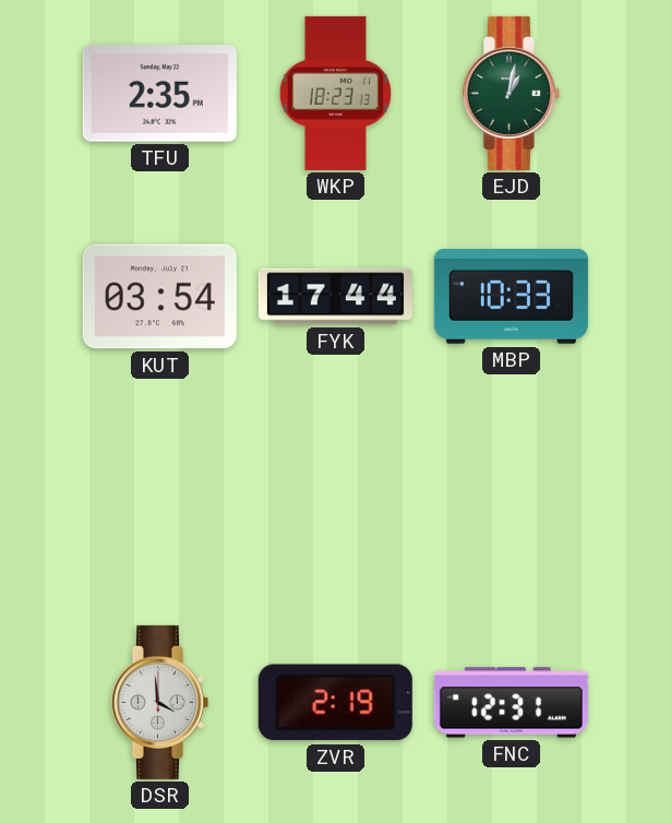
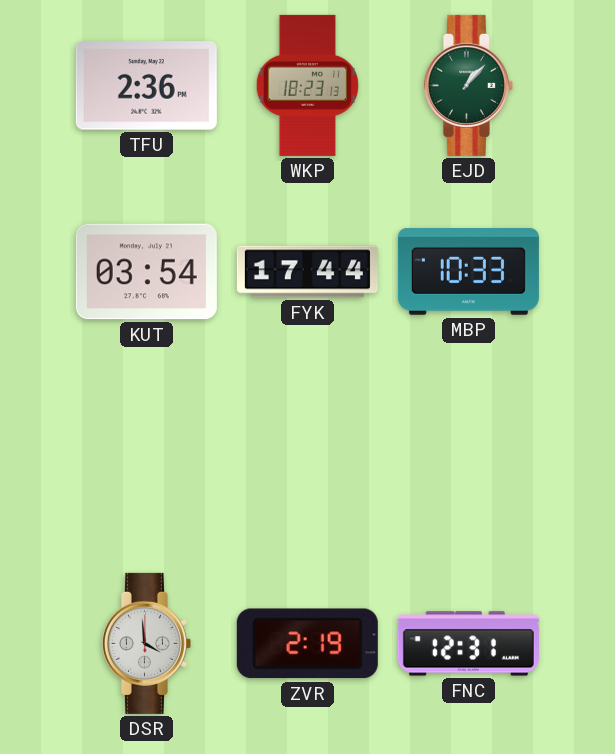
TFU: 2:35 -> 2:36 (146, 86)
EJD: 1:02 -> 1:07 (468, 85)
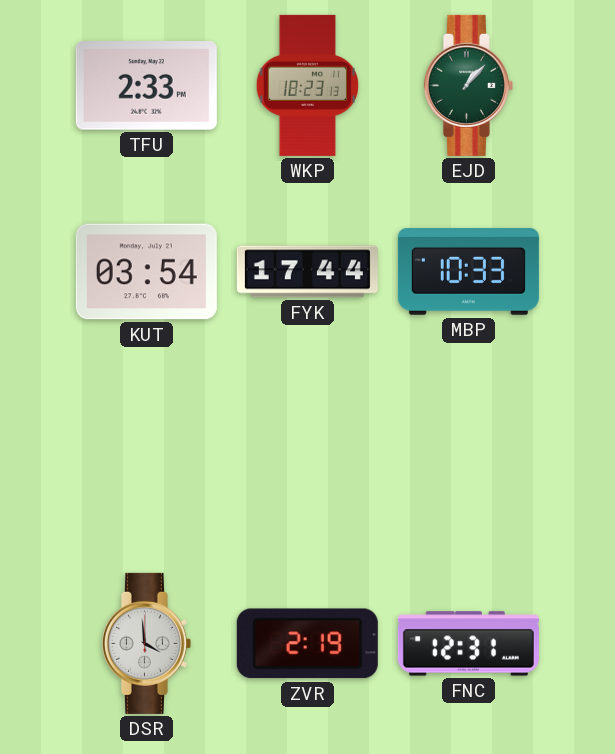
TFU: 2:36 -> 2:33 (146, 86)
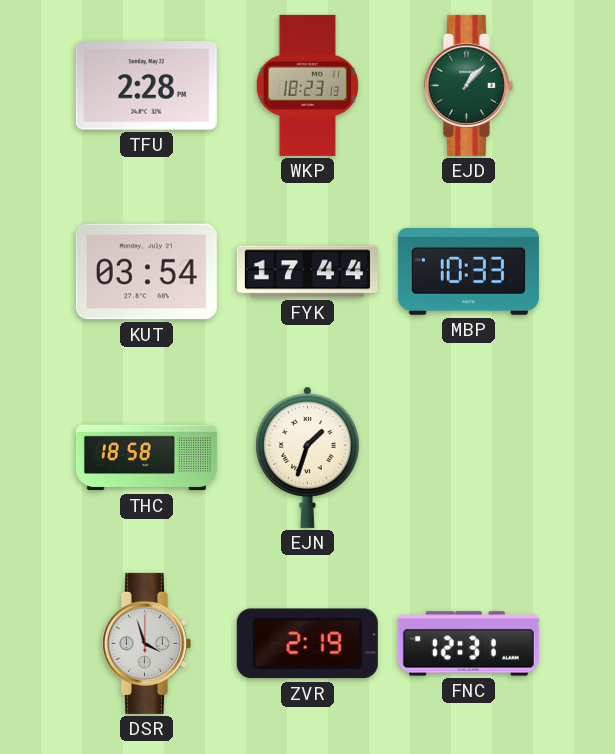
TFU: 2:33 -> 2:28 (146, 86)
THC: none -> 18:58 (146, 458)
EJN: none -> 1:33 (307, 457)
DSR: 3:59 -> 3:57 (146, 643)
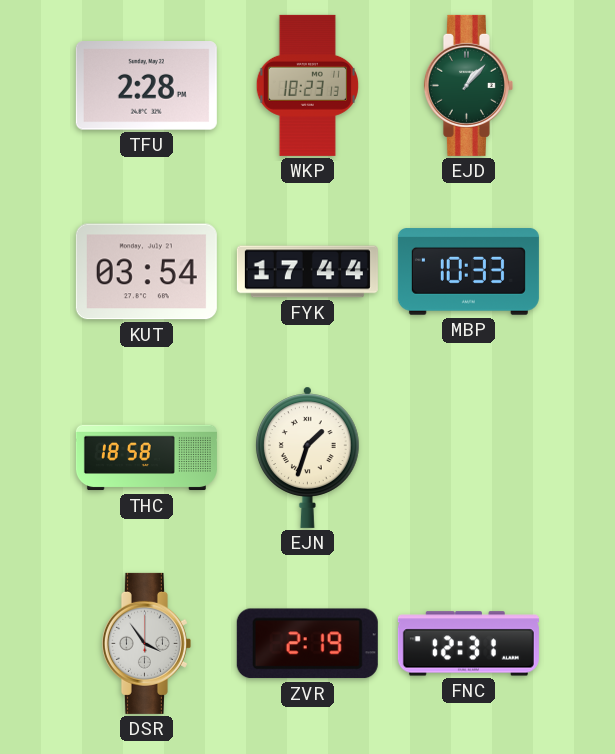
DSR: 3:57 -> 3:54 (146, 643)
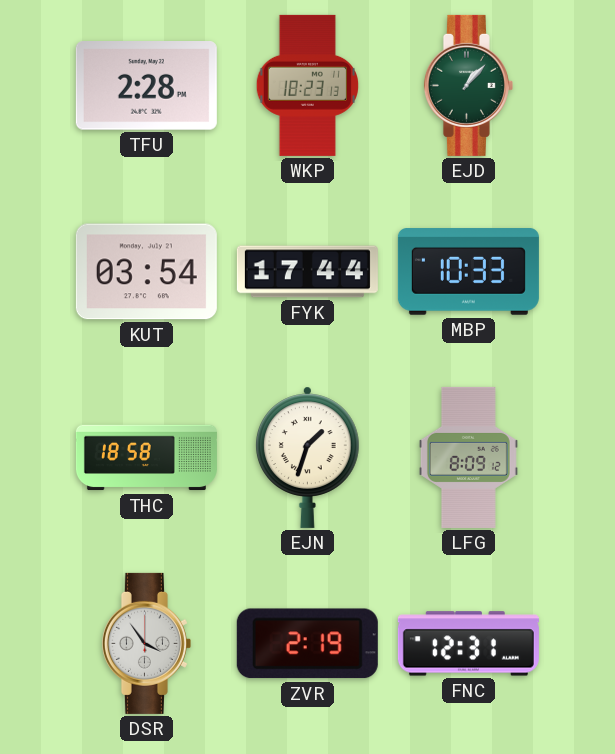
LFG: none -> 8:09 (468, 457)
